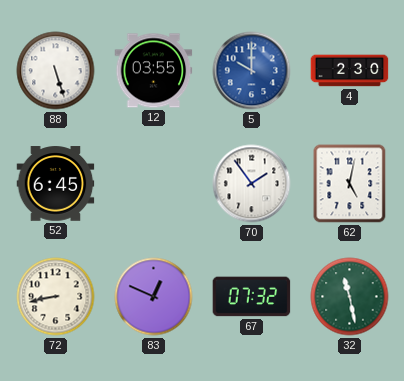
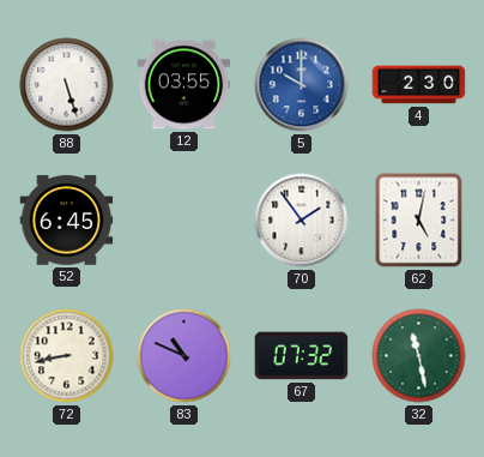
83: 12:49 -> 10:49 (184, 356)
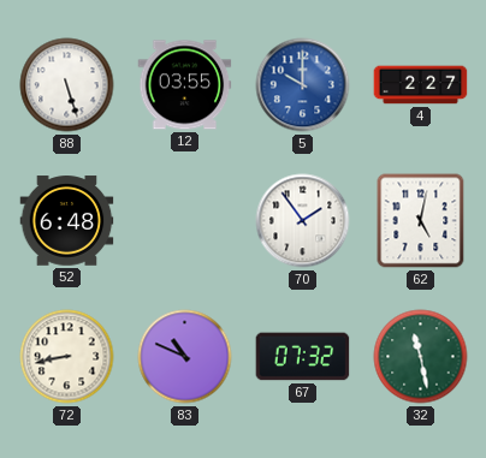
4: 2:30 -> 2:27 (421, 85)
52: 6:45 -> 6:48 (67, 221)
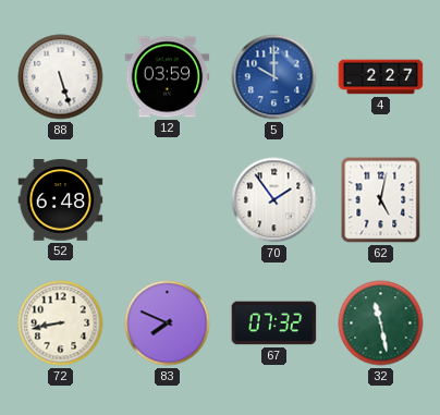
12: 03:55 -> 03:59 (168, 77)
83: 10:49 -> 7:49 (168, 324)
